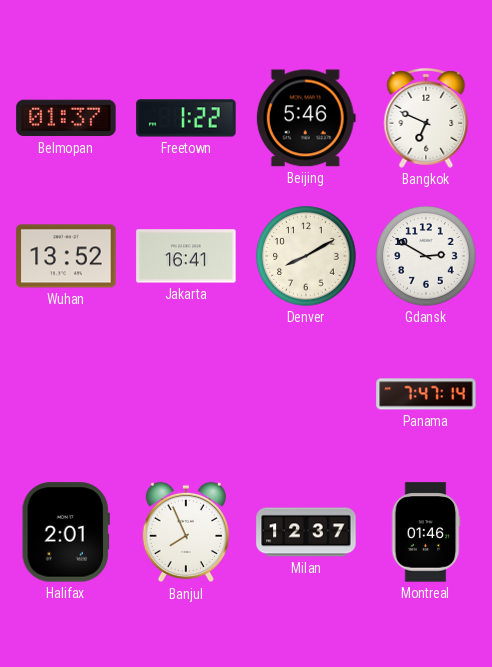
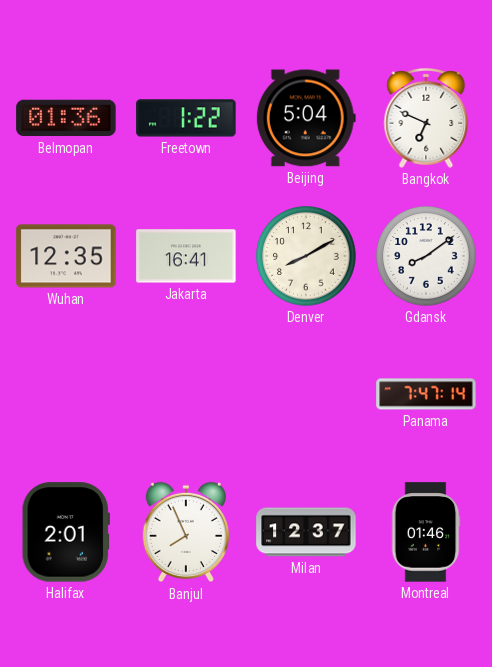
Belmopan: 01:37 -> 01:36 (66, 118)
Beijing: 5:46 -> 5:04 (306, 118)
Wuhan: 13:52 -> 12:35 (66, 256)
Gdansk: 2:50 -> 8:09 (426, 256)
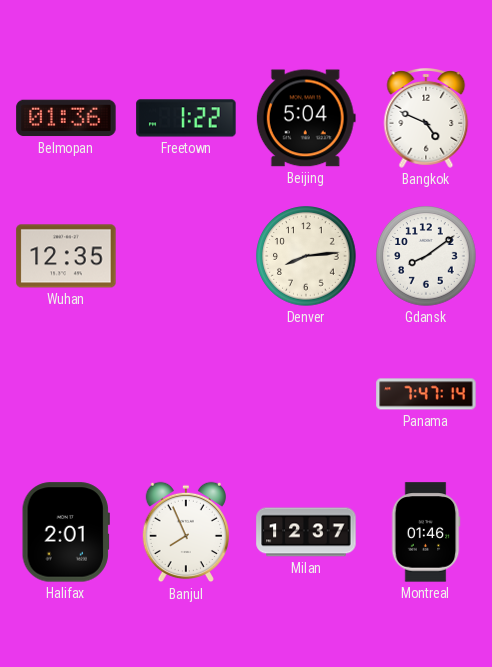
Bangkok: 6:49 -> 4:49 (426, 119)
Jakarta: 16:41 -> none (186, 256)
Denver: 8:10 -> 8:14 (306, 256)
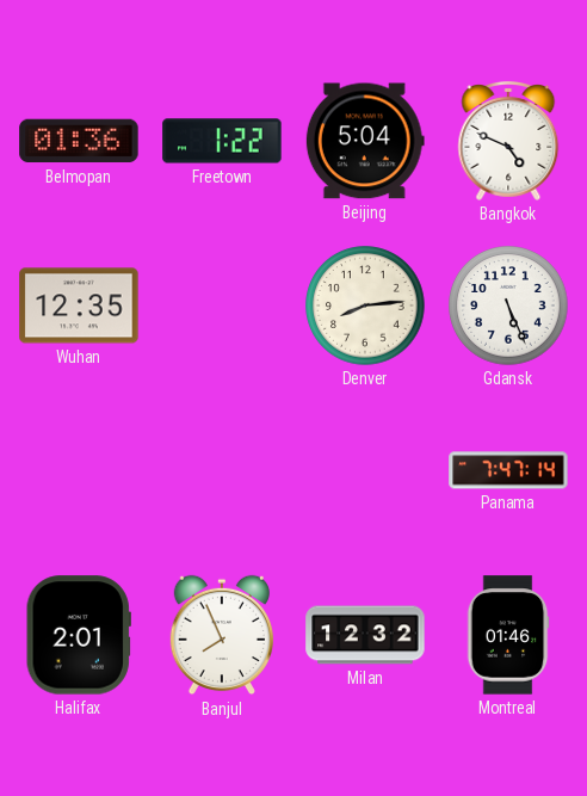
Gdansk: 8:09 -> 5:26 (508, 306)
Milan: 12:37 -> 12:32 (365, 635)
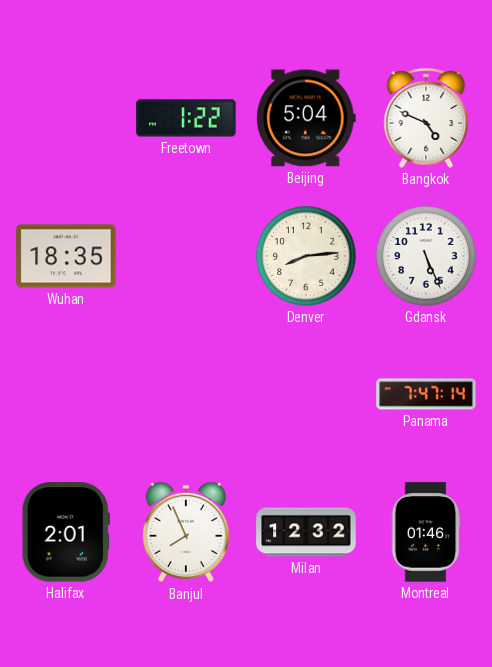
Belmopan: 01:36 -> none (79, 141)
Wuhan: 12:35 -> 18:35 (66, 256)
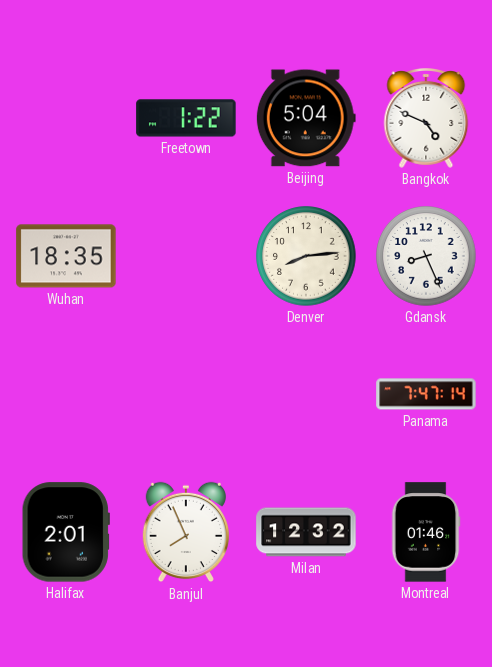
Gdansk: 5:26 -> 8:26 (426, 256)
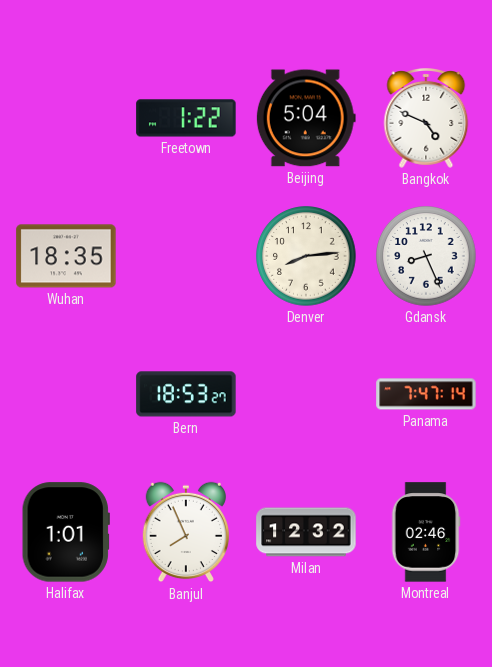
Bern: none -> 18:53 (186, 394)
Halifax: 2:01 -> 1:01 (66, 532)
Montreal: 01:46 -> 02:46 (426, 532)
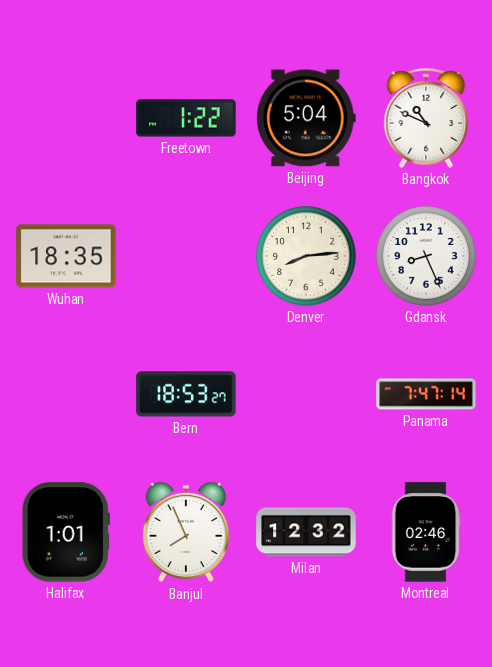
Bangkok: 4:49 -> 10:49 (426, 119)
